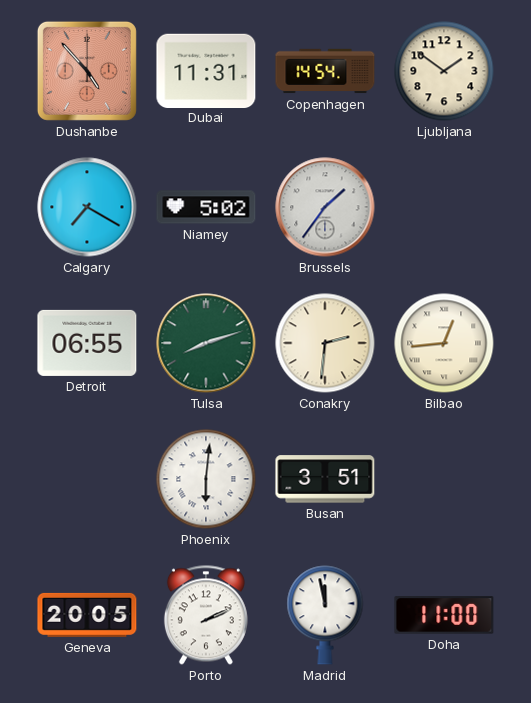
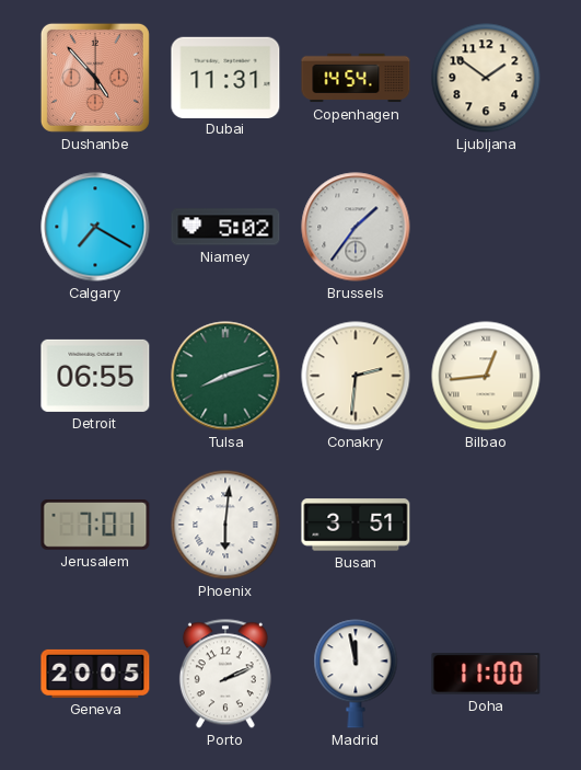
Jerusalem: none -> 7:01 (95, 526)
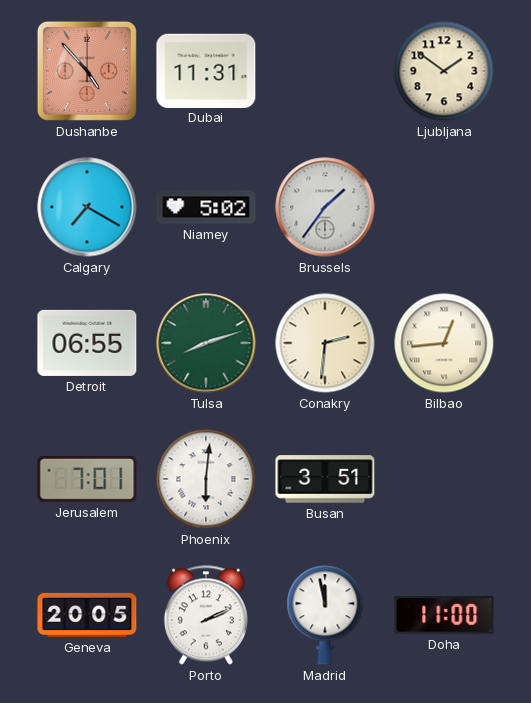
Copenhagen: 14:54 -> none (356, 78)
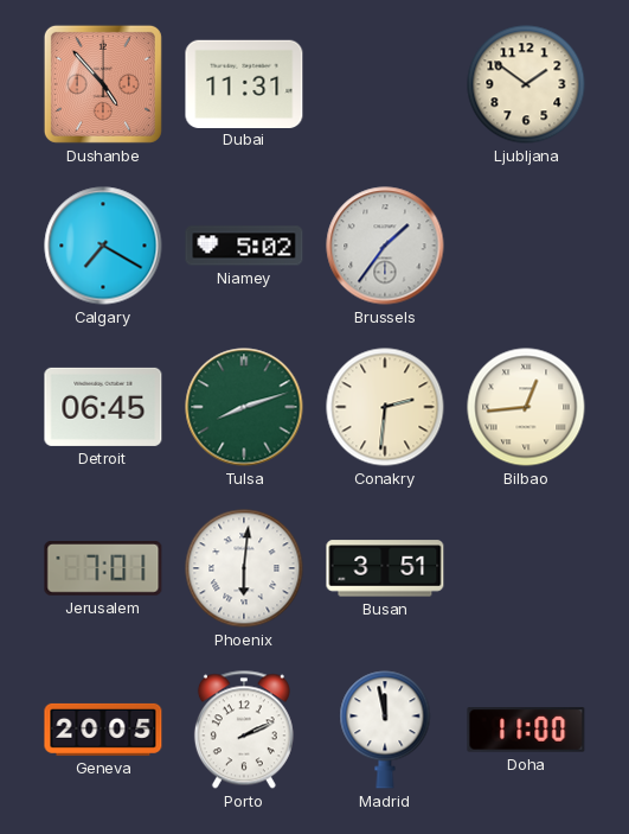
Detroit: 06:55 -> 06:45 (103, 407)
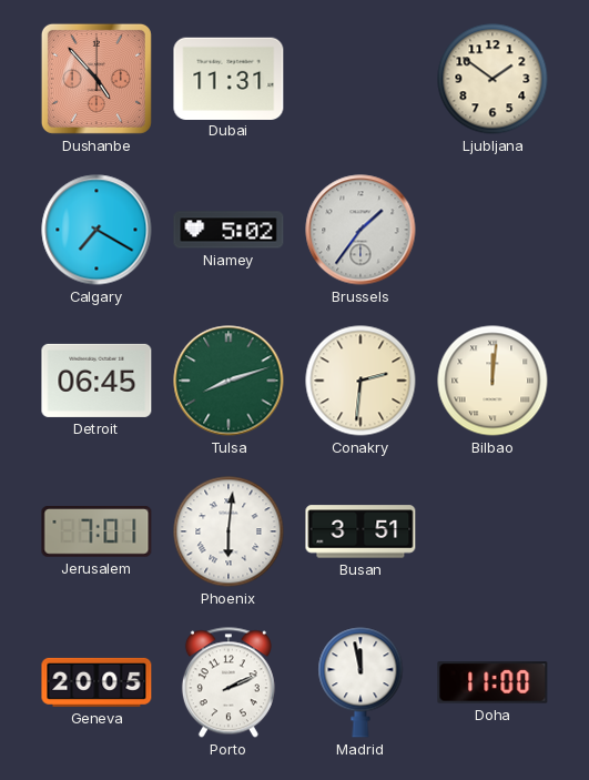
Bilbao: 12:44 -> 12:01 (492, 381)
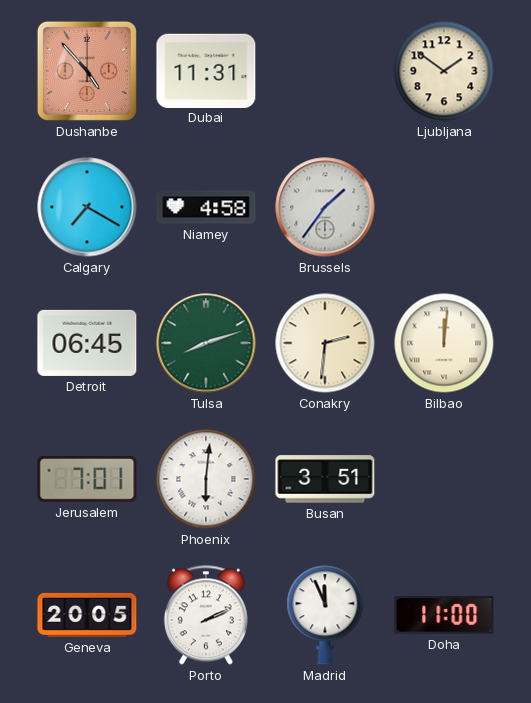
Niamey: 5:02 -> 4:58 (206, 207)
Madrid: 11:58 -> 11:56 (325, 615)
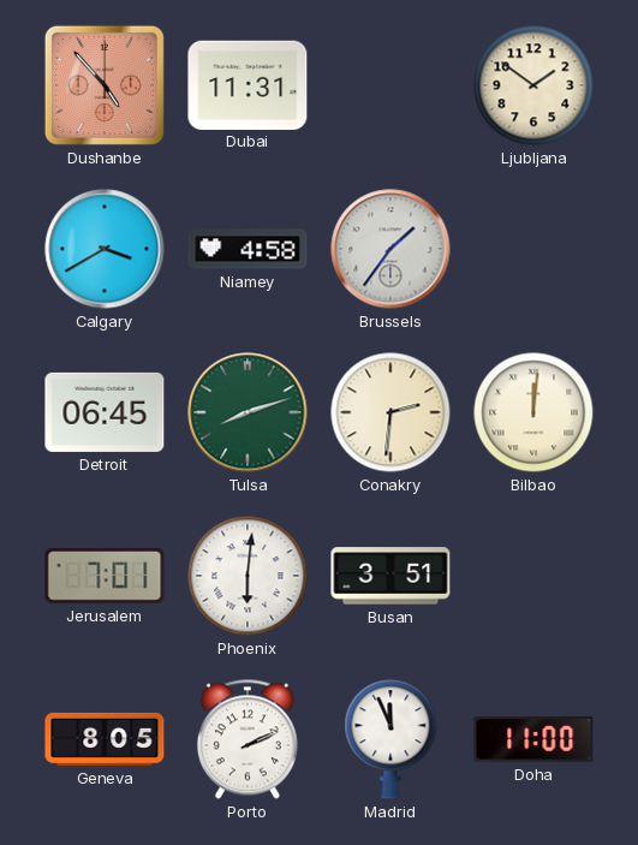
Calgary: 7:20 -> 3:40 (105, 249)
Geneva: 20:05 -> 8:05 (105, 739)
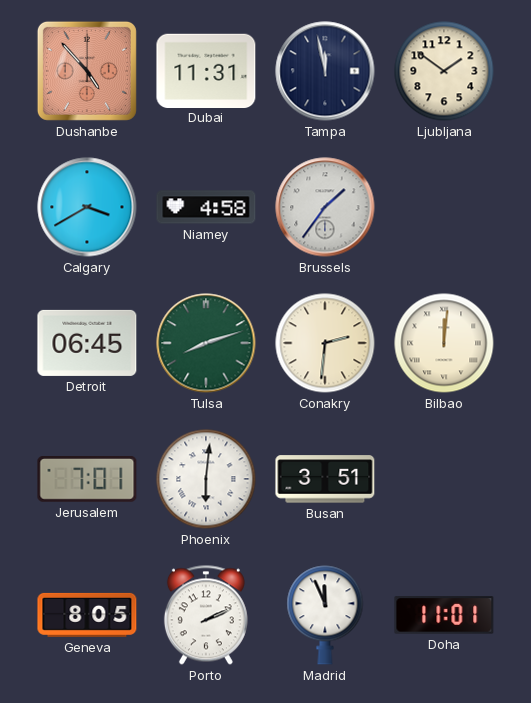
Tampa: none -> 11:58 (325, 71)
Doha: 11:00 -> 11:01 (444, 615)
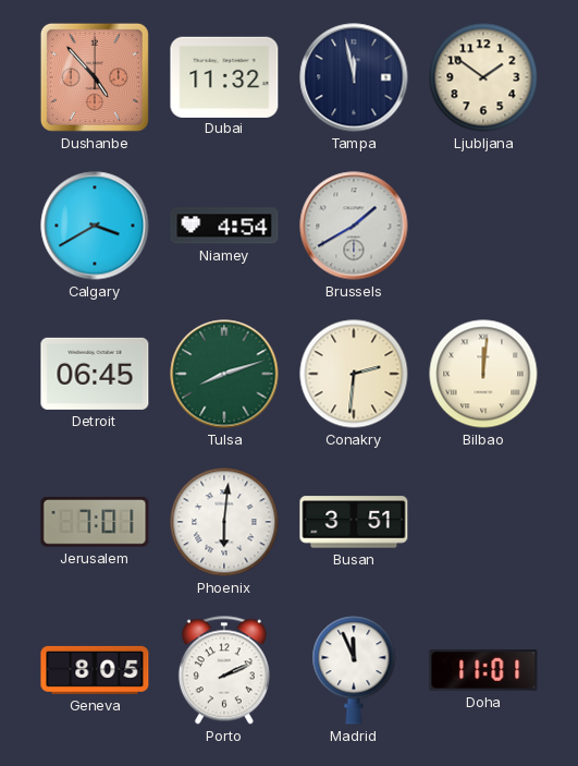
Dubai: 11:31 -> 11:32 (224, 76)
Niamey: 4:58 -> 4:54 (224, 226)
Brussels: 1:36 -> 1:40 (354, 226)
